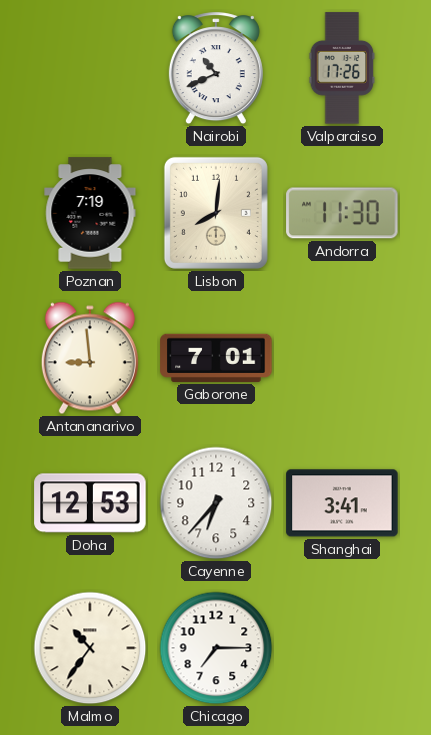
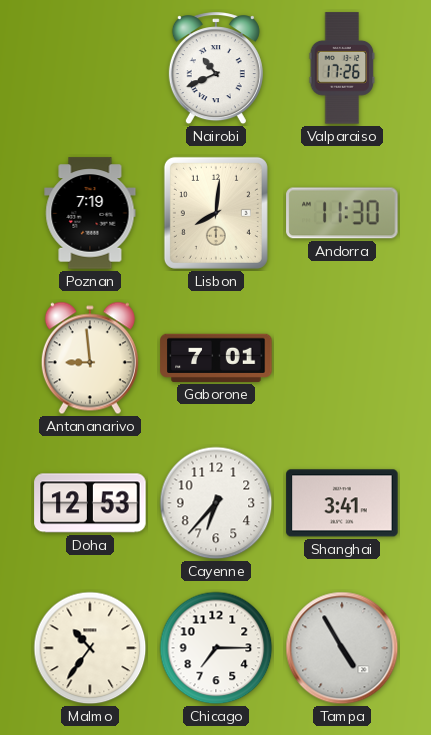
Tampa: none -> 4:55 (342, 648)
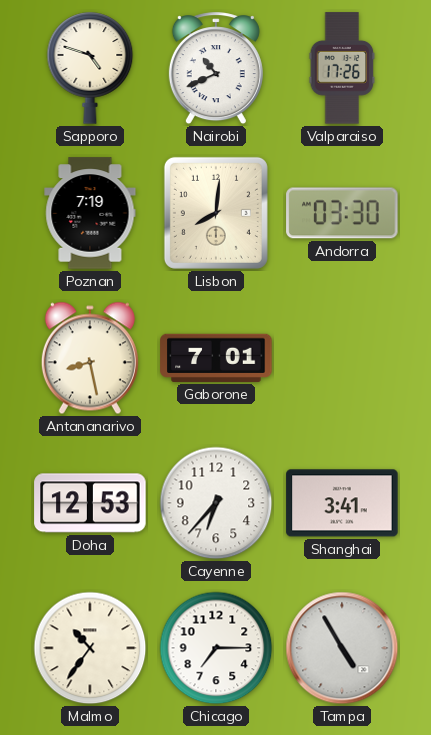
Sapporo: none -> 4:48 (90, 68)
Andorra: 11:30 -> 03:30 (342, 213)
Antananarivo: 8:59 -> 8:28 (90, 358)
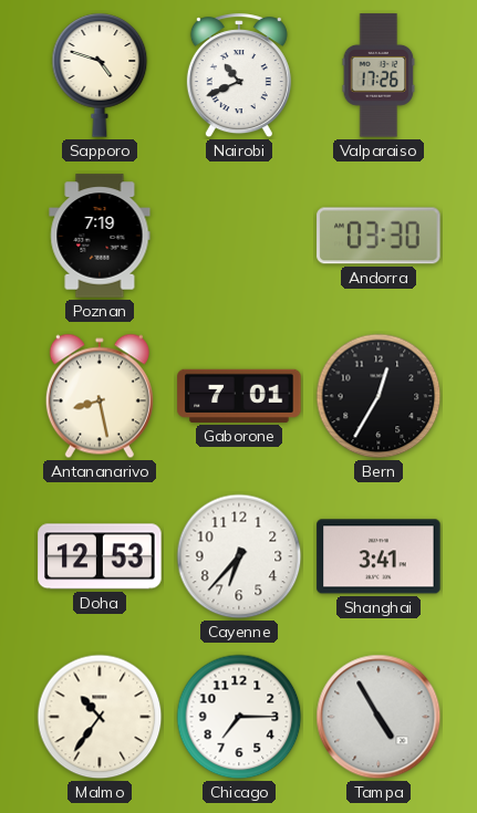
Lisbon: 8:01 -> none (216, 213)
Bern: none -> 12:35 (379, 396)
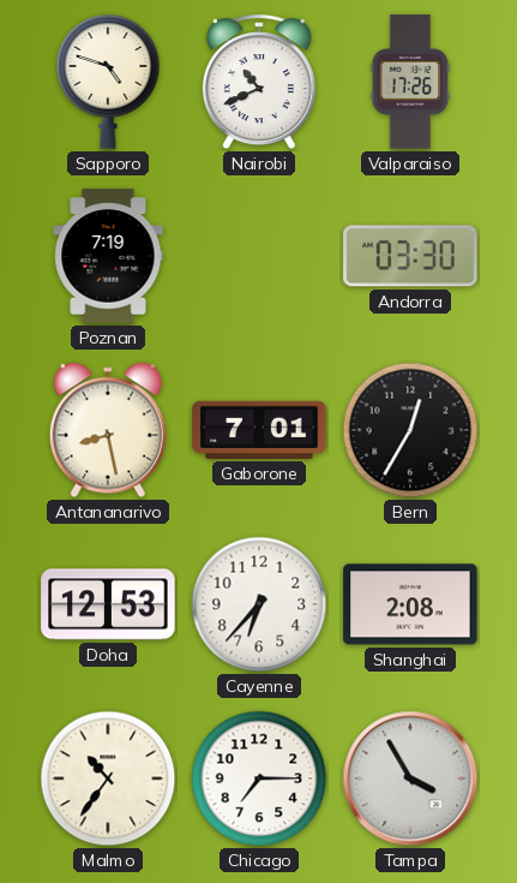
Shanghai: 3:41 -> 2:08 (410, 604)
Tampa: 4:55 -> 3:55 (410, 778)
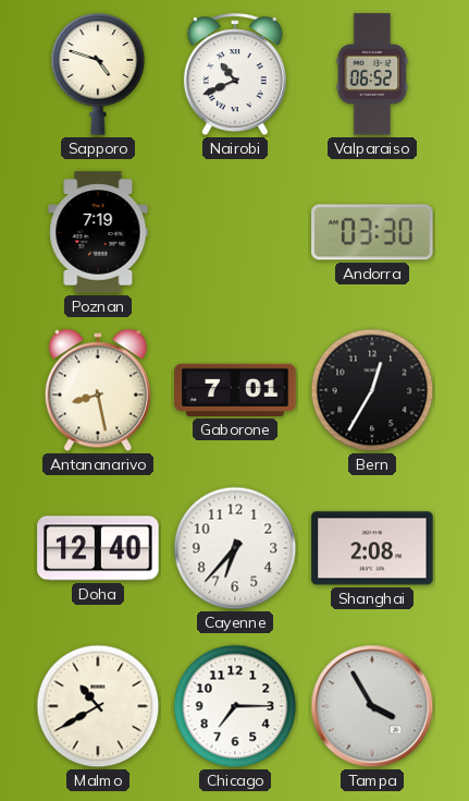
Valparaiso: 17:26 -> 06:52 (372, 74)
Doha: 12:53 -> 12:40 (98, 548)
Malmo: 10:36 -> 10:40 (98, 706)
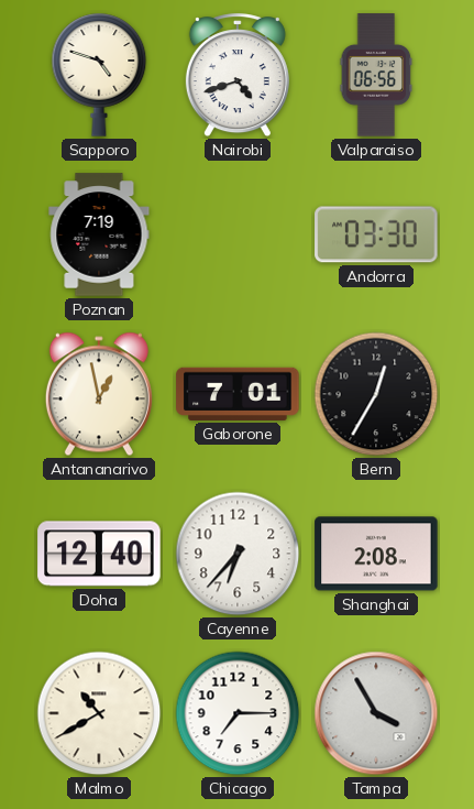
Nairobi: 10:41 -> 4:42 (238, 76)
Valparaiso: 06:52 -> 06:56 (376, 75)
Antananarivo: 8:28 -> 12:58 (99, 394)
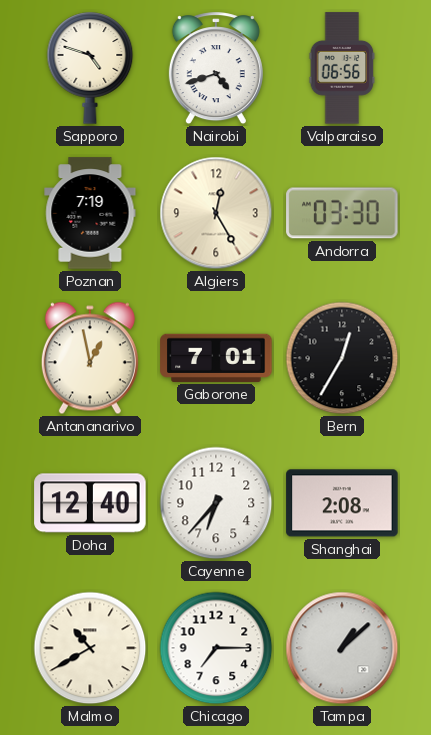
Algiers: none -> 12:25 (216, 213)
Tampa: 3:55 -> 1:08 (342, 648)
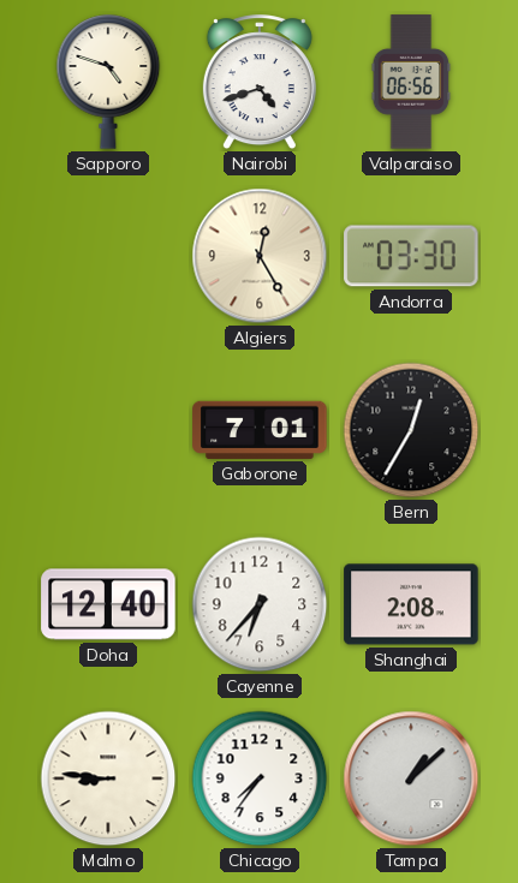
Poznan: 7:19 -> none (90, 213)
Antananarivo: 12:58 -> none (90, 358)
Malmo: 10:40 -> 8:46 (108, 778)
Chicago: 7:15 -> 7:36 (260, 778)
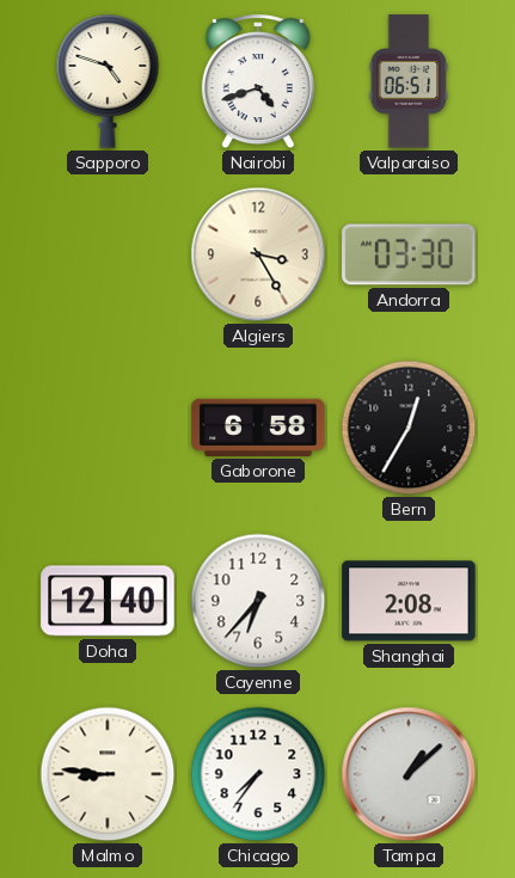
Valparaiso: 06:56 -> 06:51 (409, 81)
Algiers: 12:25 -> 3:25 (258, 254)
Gaborone: 7:01 -> 6:58 (258, 428)
